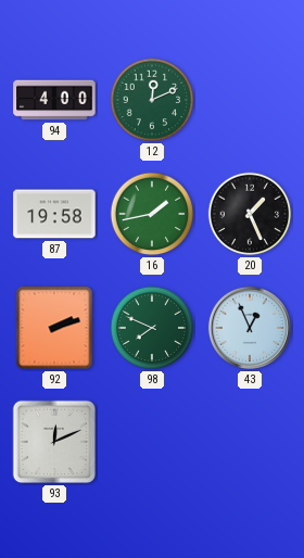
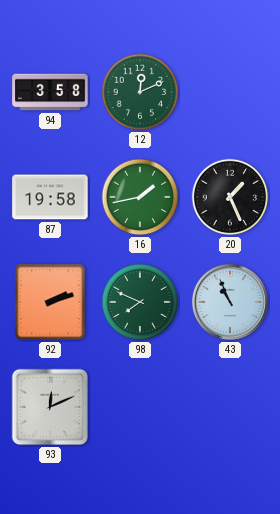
94: 4:00 -> 3:58 (50, 92)
43: 12:56 -> 10:56 (230, 302)
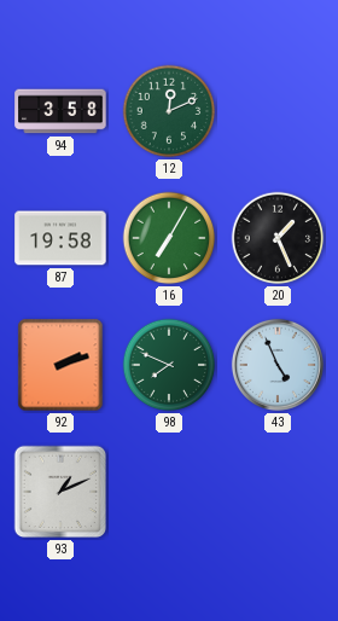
16: 1:43 -> 7:05 (169, 238)
43: 10:56 -> 4:56 (278, 365)
93: 12:11 -> 1:11 (60, 492)
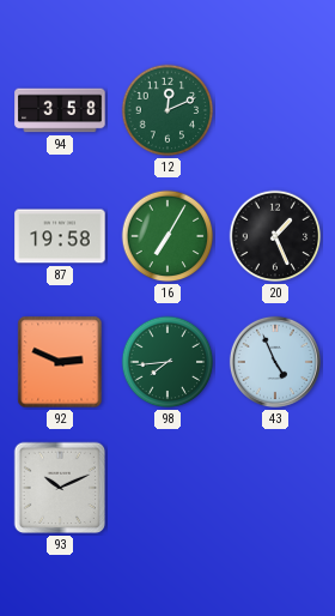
92: 2:12 -> 2:49 (60, 362)
98: 7:49 -> 7:44 (167, 362)
93: 1:11 -> 10:11 (60, 488)
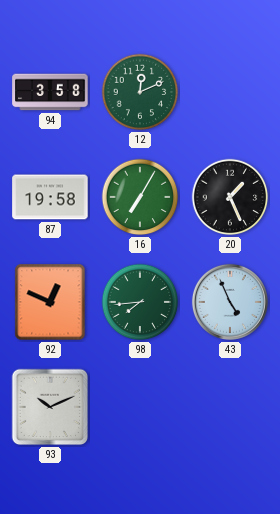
92: 2:49 -> 12:49 (50, 302)
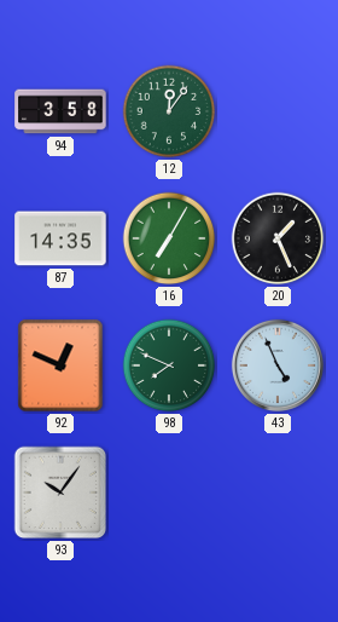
12: 12:11 -> 12:06 (169, 111)
87: 19:58 -> 14:35 (60, 238)
98: 7:44 -> 7:49 (169, 365)
93: 10:11 -> 10:06 (60, 493)
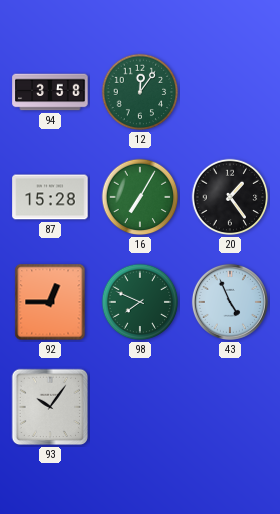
87: 14:35 -> 15:28 (50, 197)
20: 1:26 -> 1:24 (230, 197)
92: 12:49 -> 12:45 (50, 302)
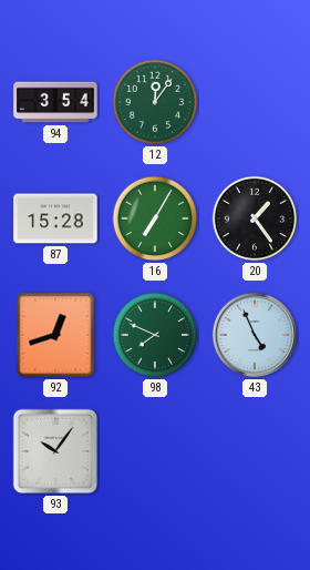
94: 3:58 -> 3:54 (55, 102)
92: 12:45 -> 12:42 (55, 335)
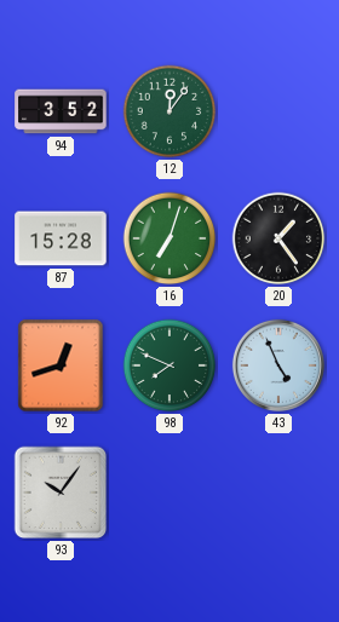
94: 3:54 -> 3:52 (61, 111)
16: 7:05 -> 7:03 (169, 238)
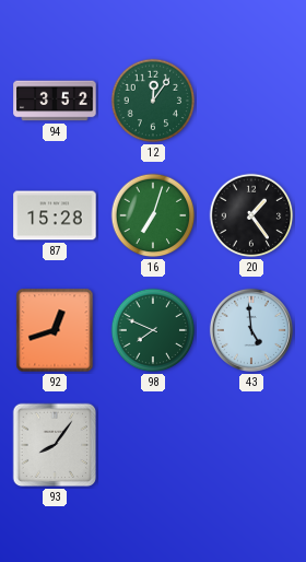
43: 4:56 -> 4:59 (251, 330)
93: 10:06 -> 8:06 (55, 445)
